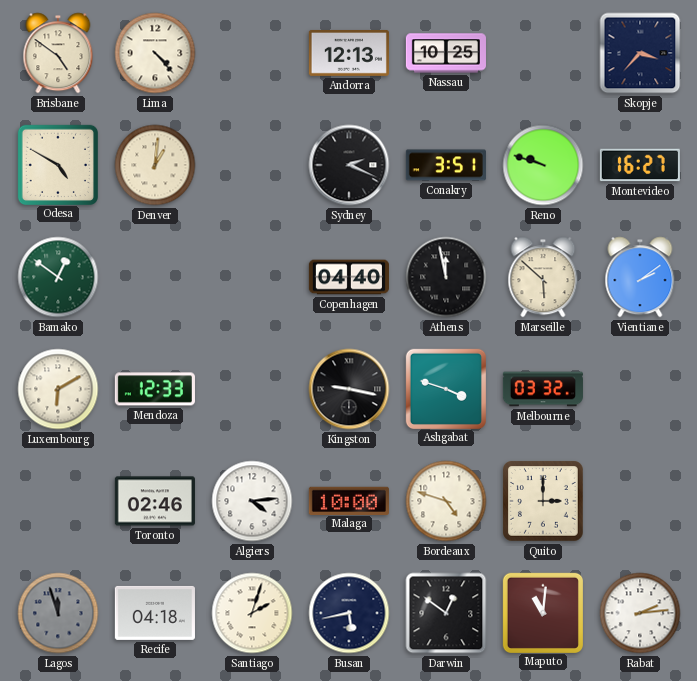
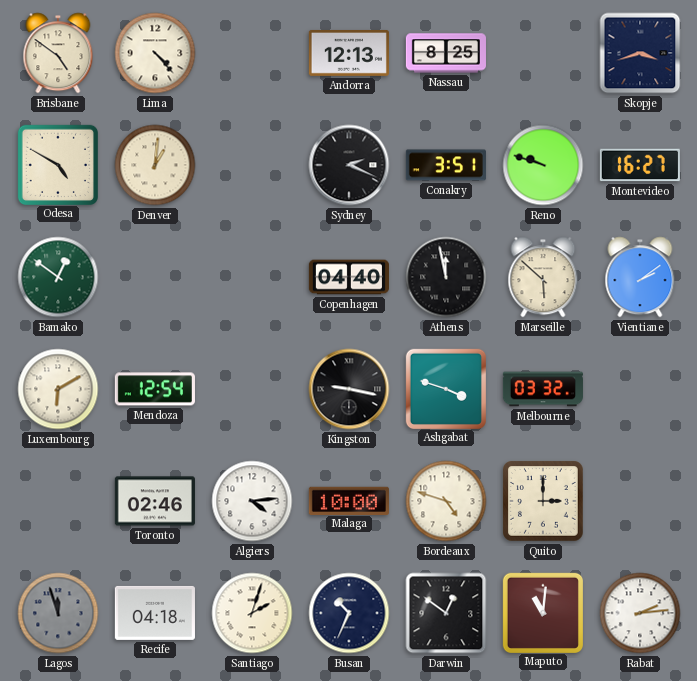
Nassau: 10:25 -> 8:25 (446, 53)
Skopje: 3:37 -> 3:42 (640, 53)
Mendoza: 12:33 -> 12:54 (155, 389)
Busan: 5:43 -> 10:34 (349, 613)
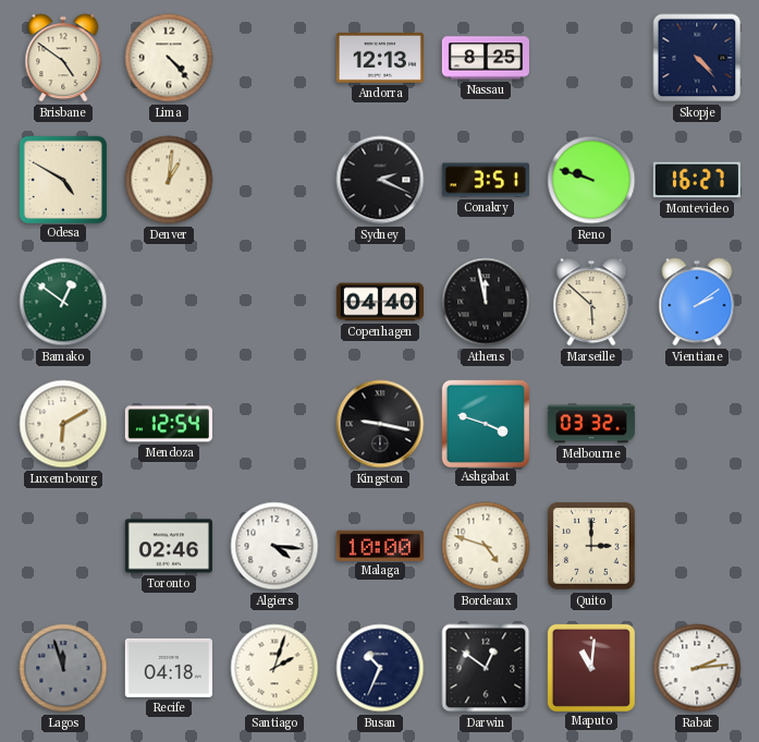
Skopje: 3:42 -> 4:23 (697, 58)
Algiers: 4:14 -> 4:16 (274, 546)
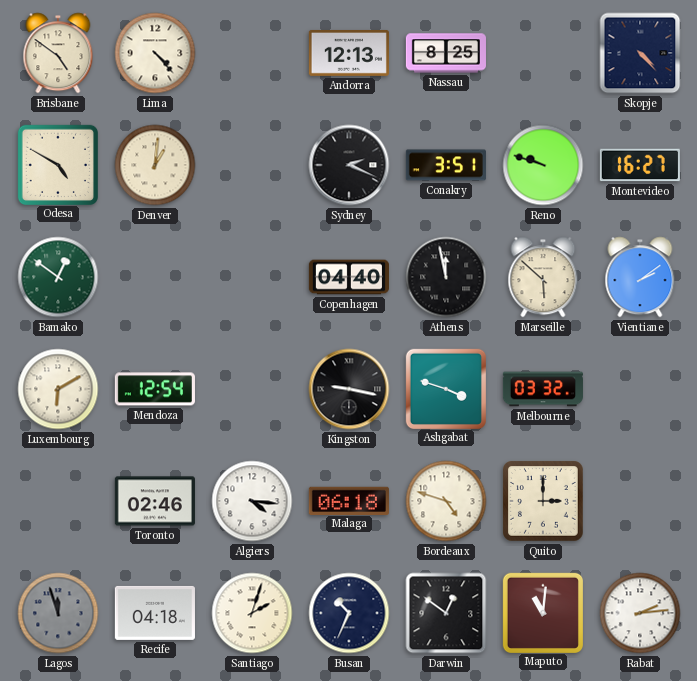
Malaga: 10:00 -> 06:18 (349, 500)
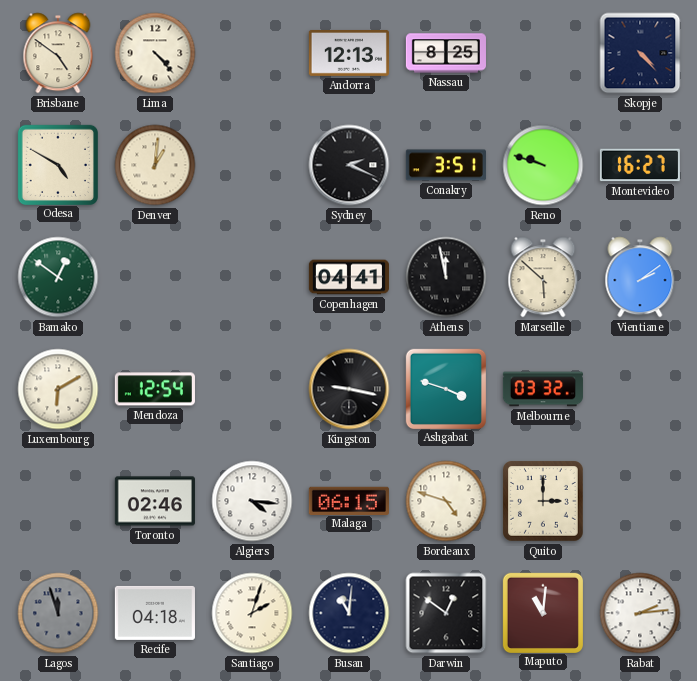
Copenhagen: 04:40 -> 04:41 (349, 277)
Malaga: 06:18 -> 06:15 (349, 500)
Busan: 10:34 -> 11:01 (349, 613)
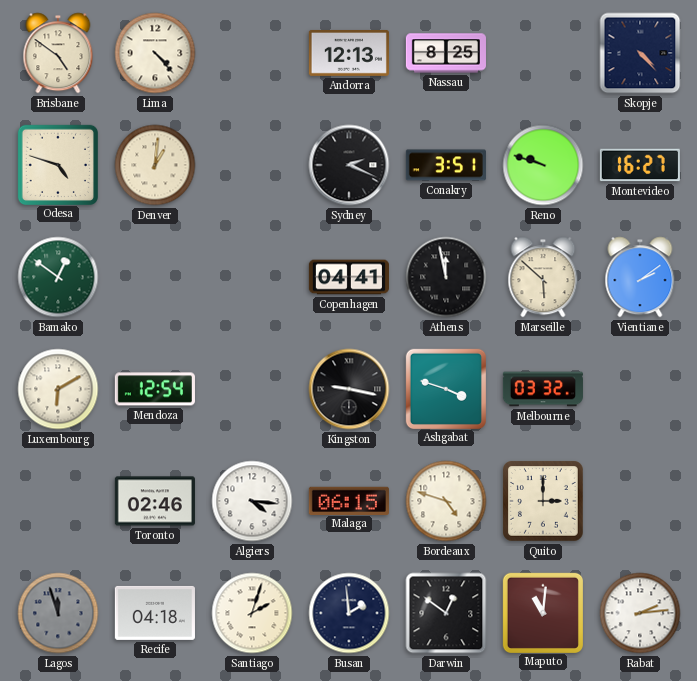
Odesa: 4:50 -> 4:48 (57, 164)
Busan: 11:01 -> 1:59 (349, 613)
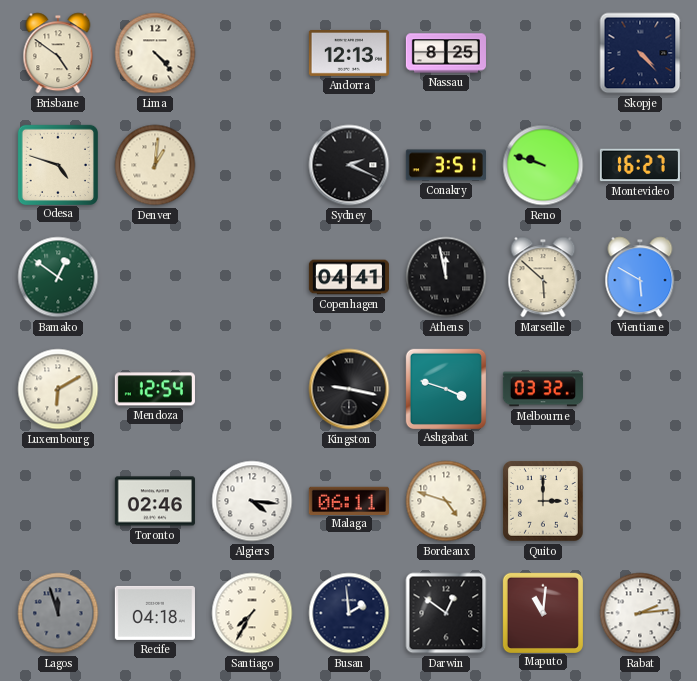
Vientiane: 2:09 -> 5:50 (640, 277)
Malaga: 06:15 -> 06:11 (349, 500)
Santiago: 2:03 -> 7:35 (252, 613)
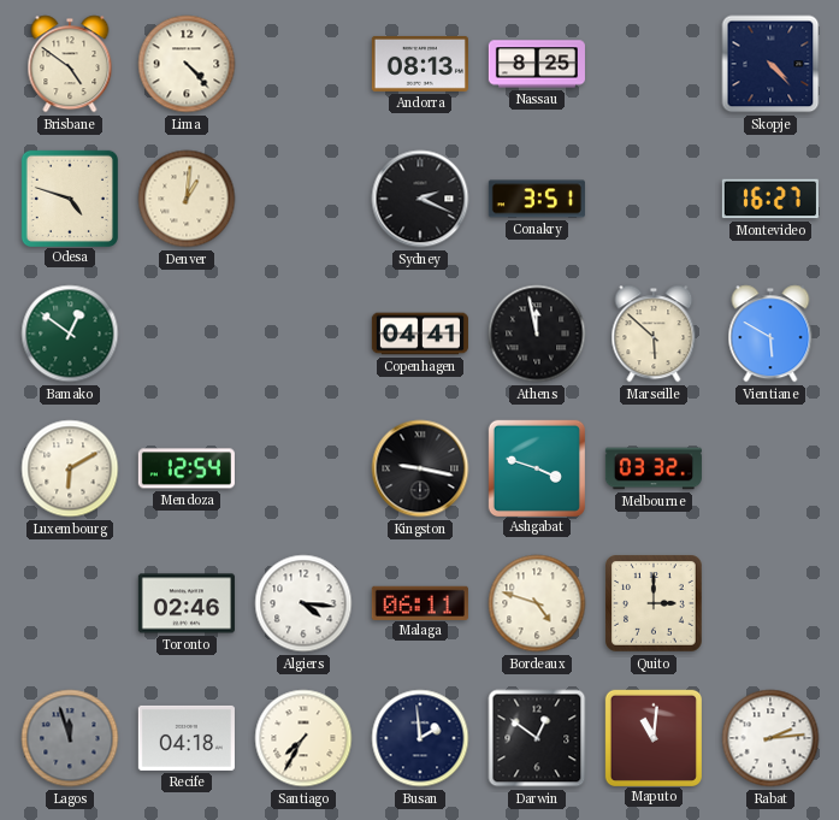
Andorra: 12:13 -> 08:13 (420, 64)
Reno: 9:48 -> none (543, 165)
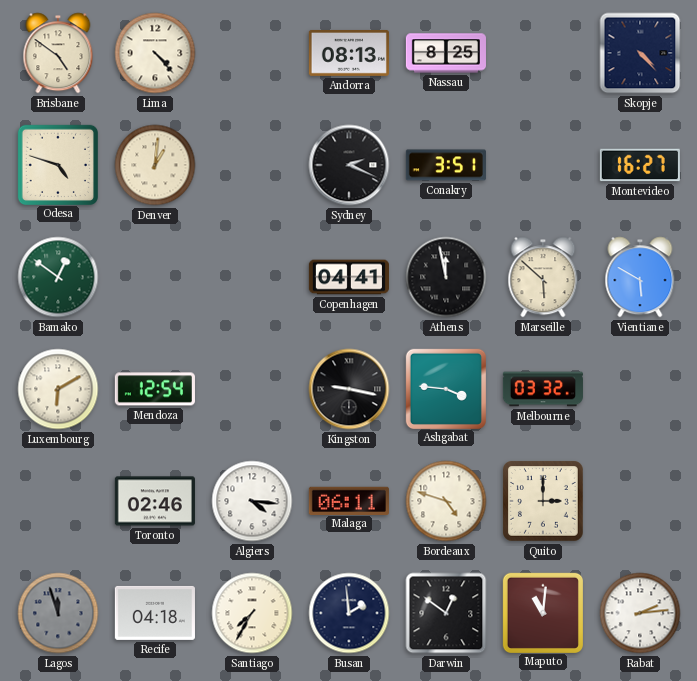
Ashgabat: 3:48 -> 3:46 (445, 388)
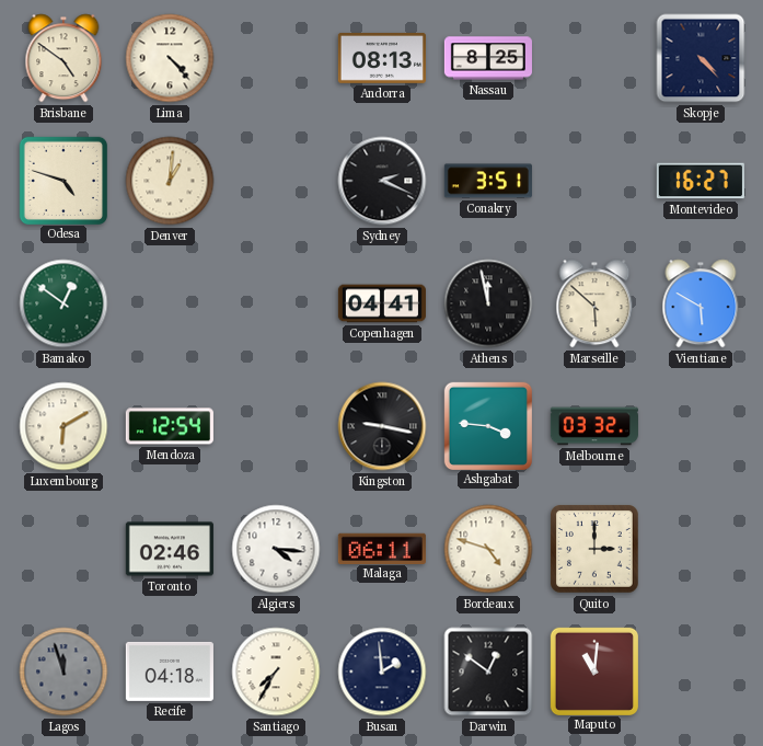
Rabat: 2:14 -> none (640, 613)
